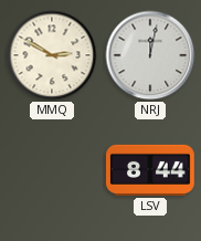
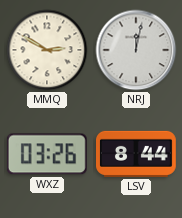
WXZ: none -> 03:26 (47, 154)
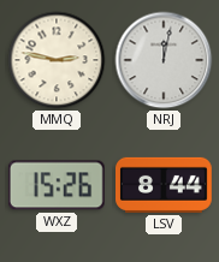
MMQ: 2:50 -> 2:47 (57, 60)
WXZ: 03:26 -> 15:26 (57, 185)
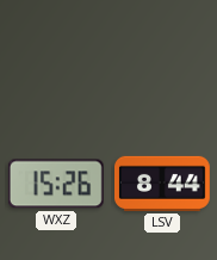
MMQ: 2:47 -> none (57, 60)
NRJ: 12:02 -> none (164, 60)
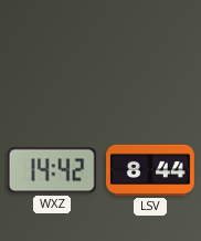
WXZ: 15:26 -> 14:42 (52, 170)
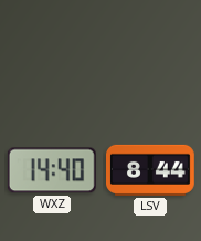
WXZ: 14:42 -> 14:40 (52, 170)
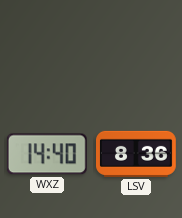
LSV: 8:44 -> 8:36 (137, 154)
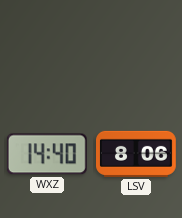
LSV: 8:36 -> 8:06 (137, 154)
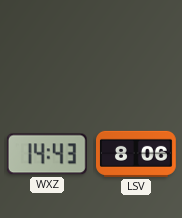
WXZ: 14:40 -> 14:43 (47, 154)
